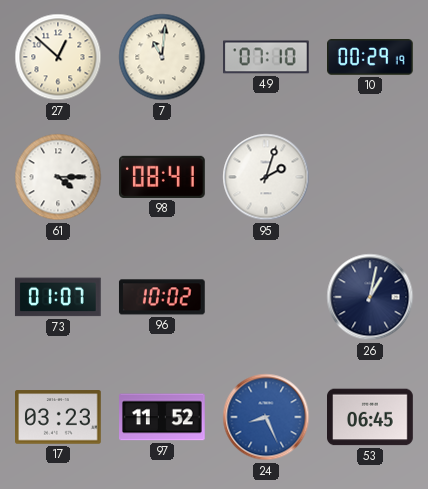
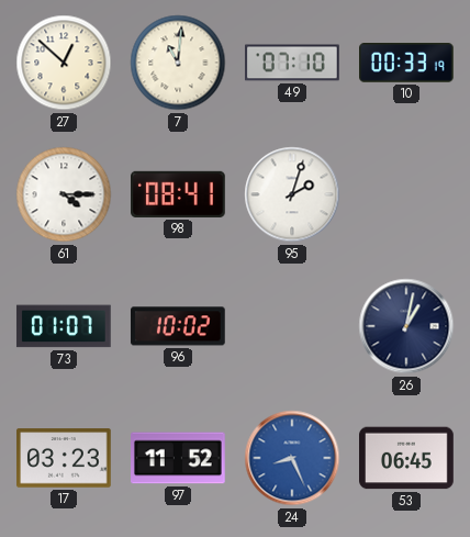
10: 00:29 -> 00:33 (407, 64)
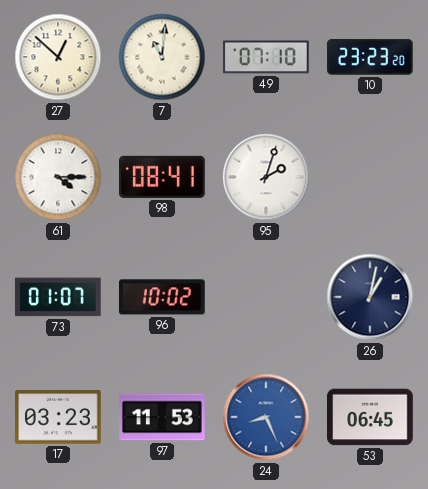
10: 00:33 -> 23:23 (371, 58)
97: 11:52 -> 11:53 (163, 417)
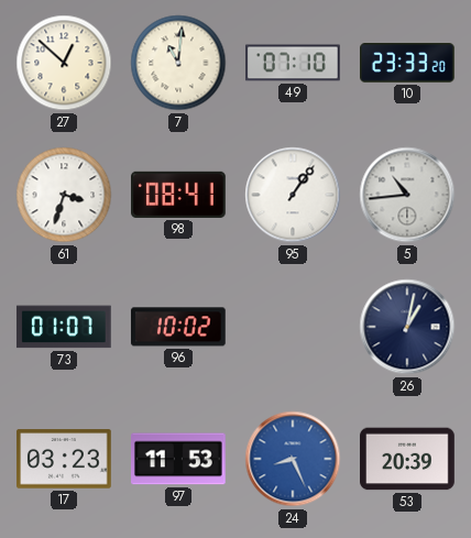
10: 23:23 -> 23:33 (408, 64)
61: 4:15 -> 3:33 (64, 195)
95: 2:03 -> 1:06 (293, 195)
5: none -> 10:44 (407, 195)
53: 06:45 -> 20:39 (408, 459)
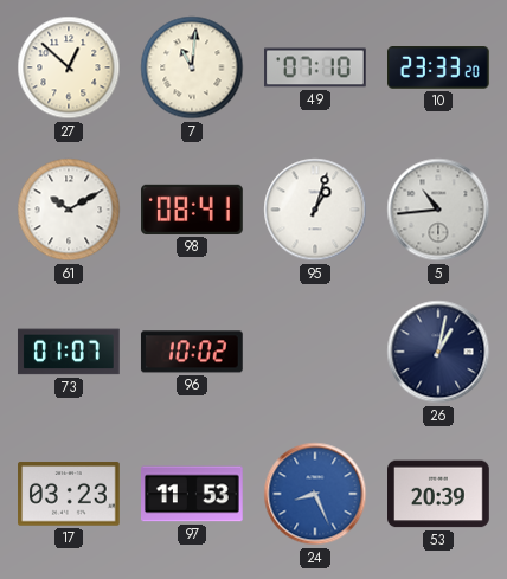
61: 3:33 -> 10:10 (69, 210)
95: 1:06 -> 1:03 (315, 210)
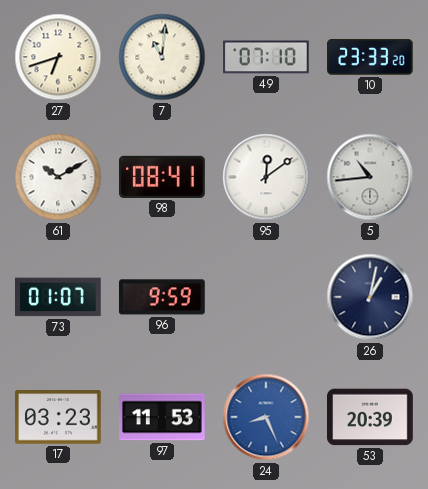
27: 12:52 -> 6:42 (58, 57)
95: 1:03 -> 12:09 (266, 177)
96: 10:02 -> 9:59 (162, 297)
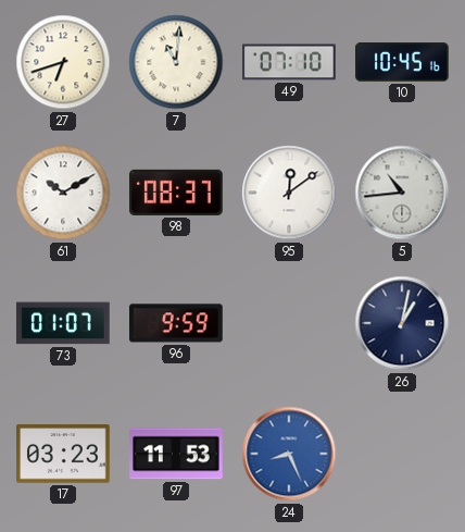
10: 23:33 -> 10:45 (403, 63)
98: 08:41 -> 08:37 (177, 193)
53: 20:39 -> none (371, 417)
